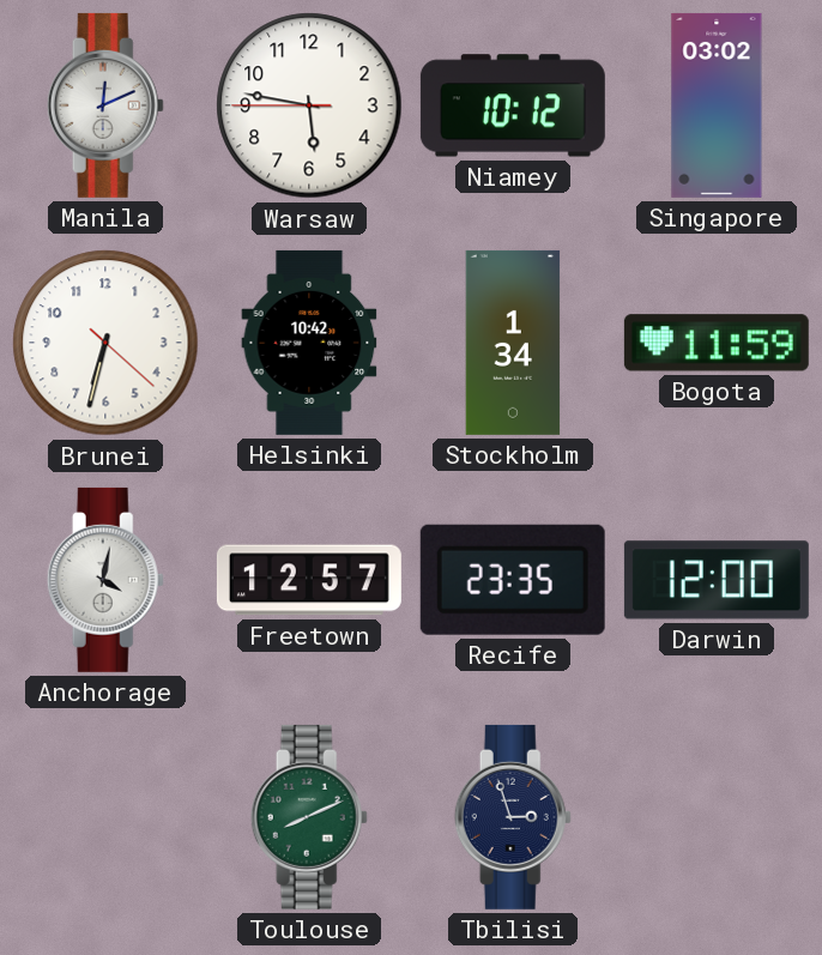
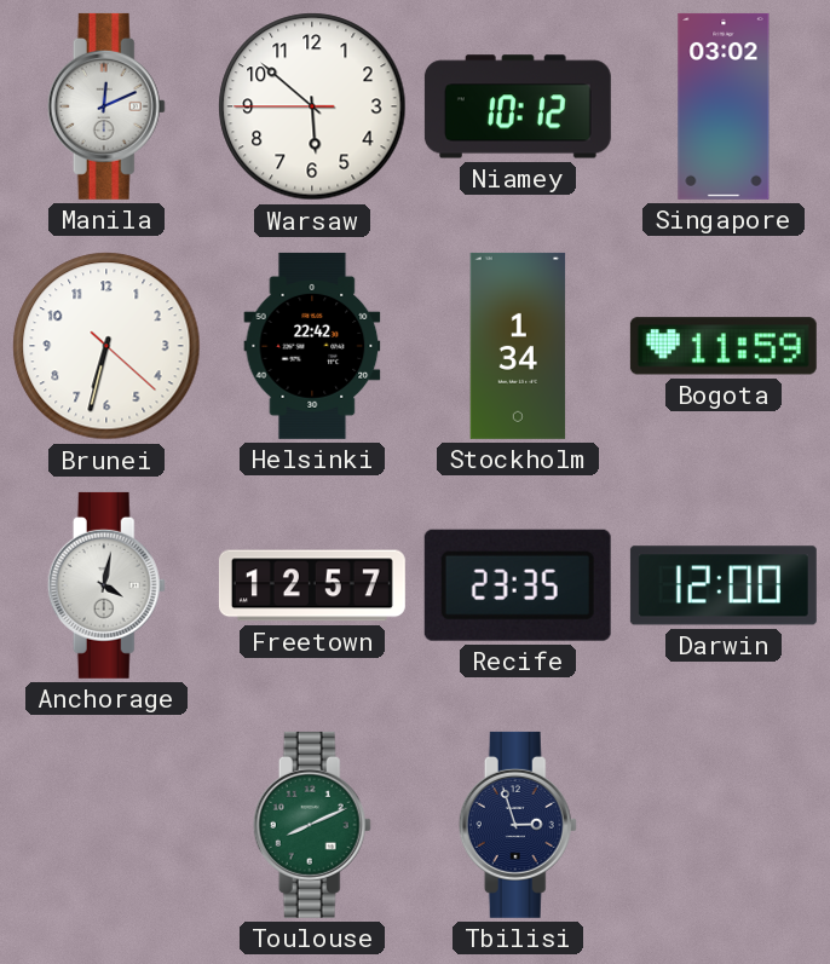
Warsaw: 5:46 -> 5:51 (312, 106)
Helsinki: 10:42 -> 22:42 (312, 346)
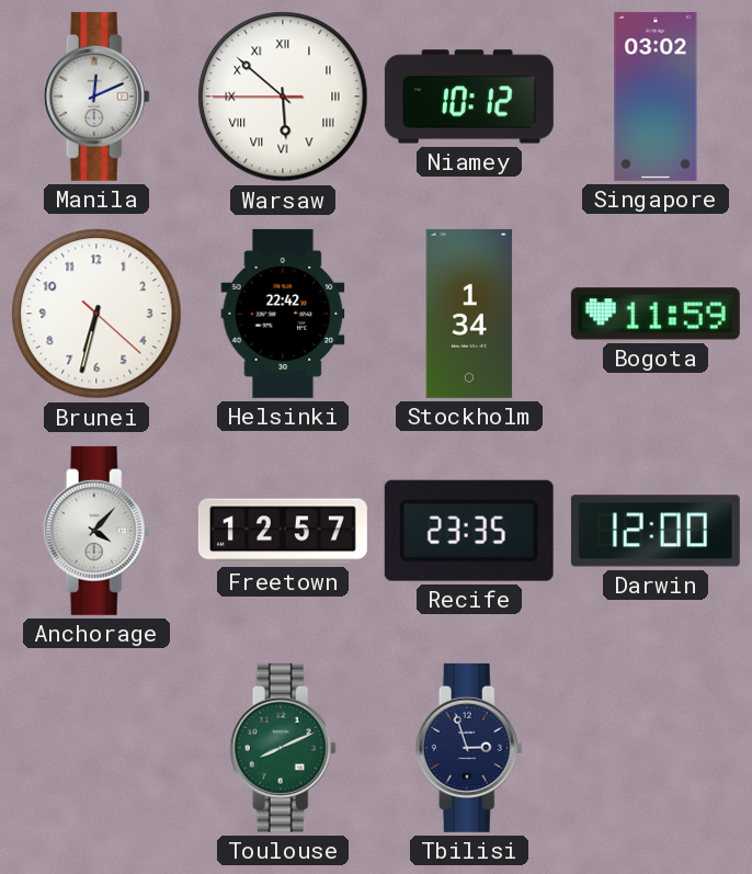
Warsaw numerals: Arabic -> Roman (283, 97)
Anchorage: 4:02 -> 4:07 (96, 531)
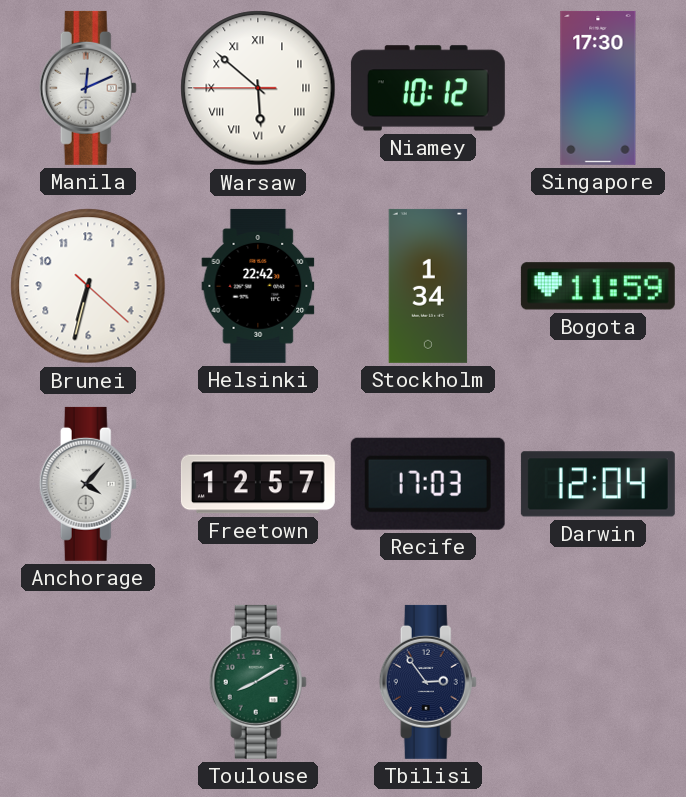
Singapore: 03:02 -> 17:30 (598, 88)
Recife: 23:35 -> 17:03 (428, 484)
Darwin: 12:00 -> 12:04 (598, 484)
Toulouse: 8:11 -> 8:10 (258, 682)
Tbilisi: 2:57 -> 2:54 (428, 682)
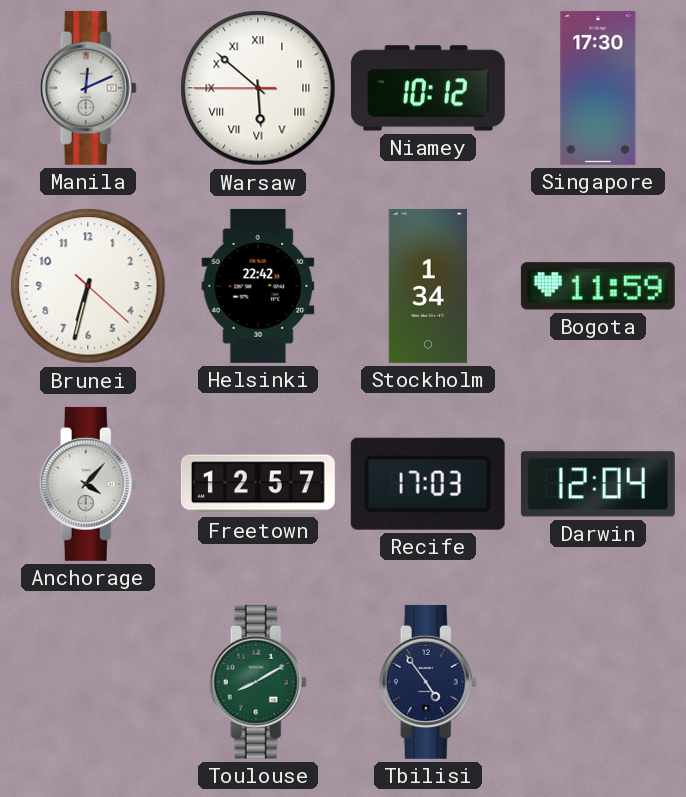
Tbilisi: 2:54 -> 4:54 (428, 682)
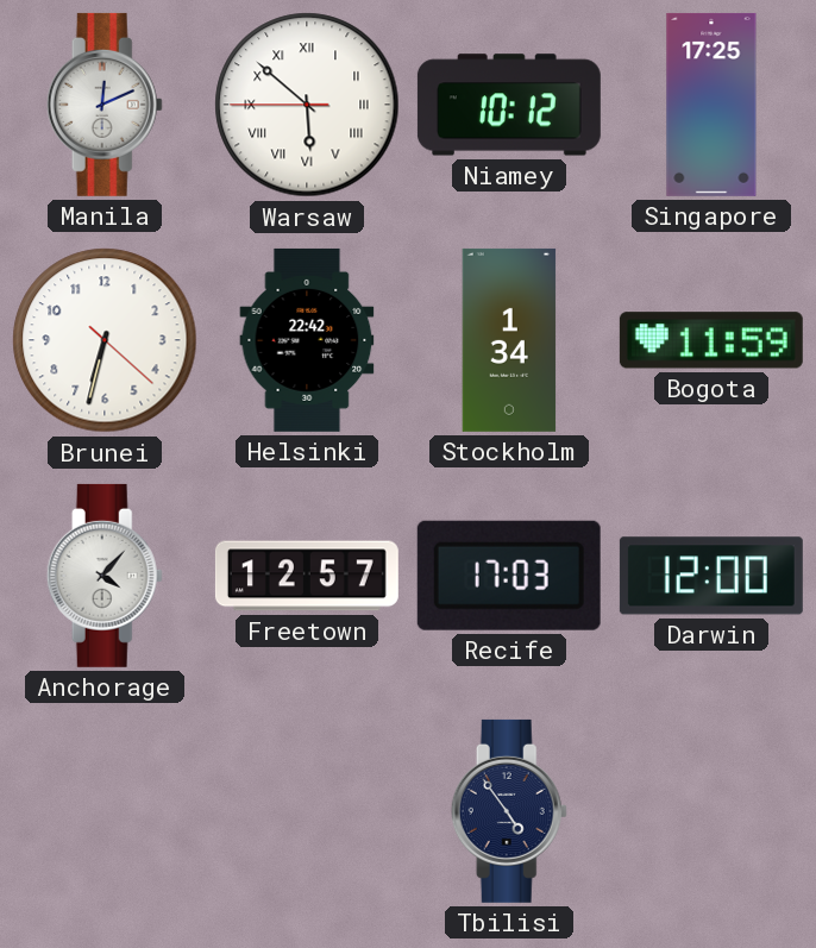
Singapore: 17:30 -> 17:25 (711, 105)
Darwin: 12:04 -> 12:00 (711, 576)
Toulouse: 8:10 -> none (258, 682)
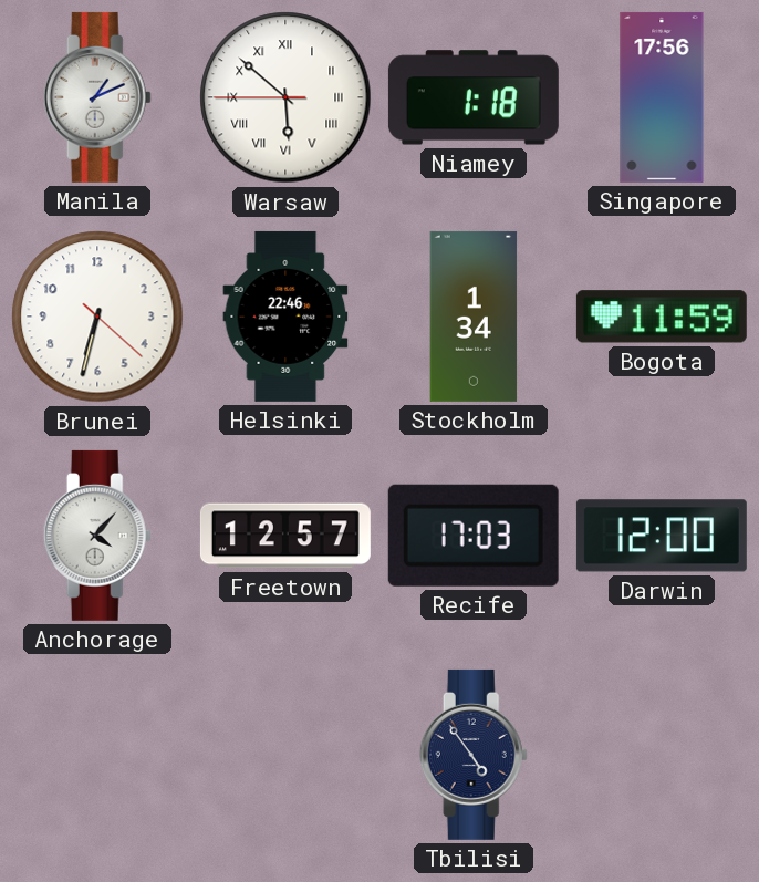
Manila: 12:11 -> 1:11 (97, 97)
Niamey: 10:12 -> 1:18 (474, 97)
Singapore: 17:25 -> 17:56 (662, 97)
Helsinki: 22:42 -> 22:46 (285, 317)
